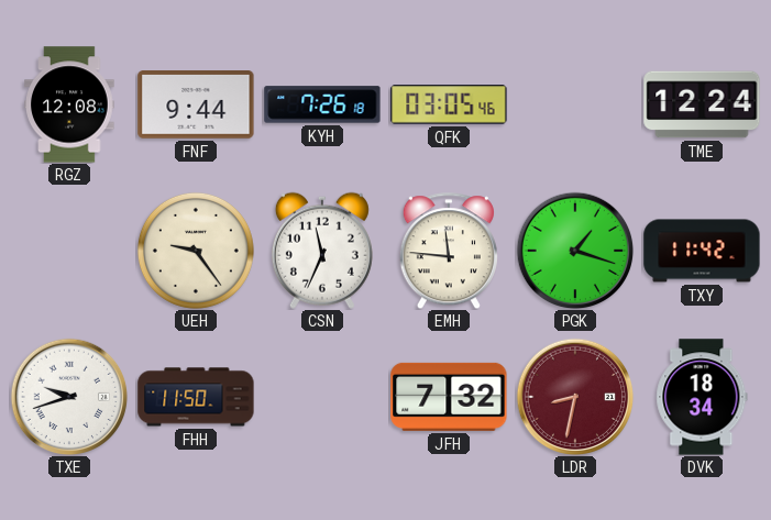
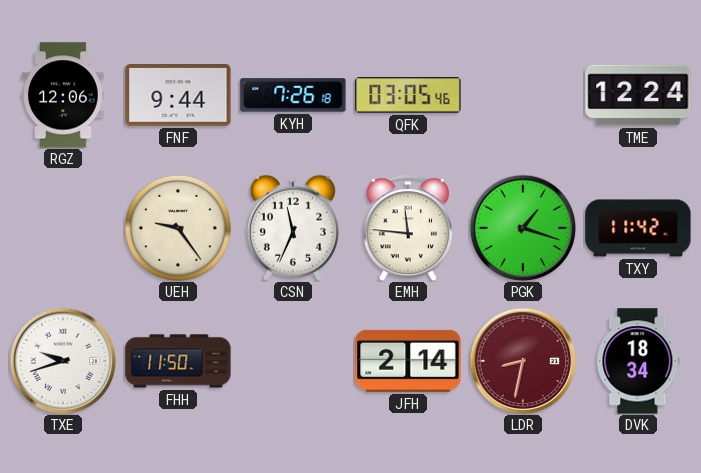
RGZ: 12:08 -> 12:06 (63, 95)
JFH: 7:32 -> 2:14 (408, 361)
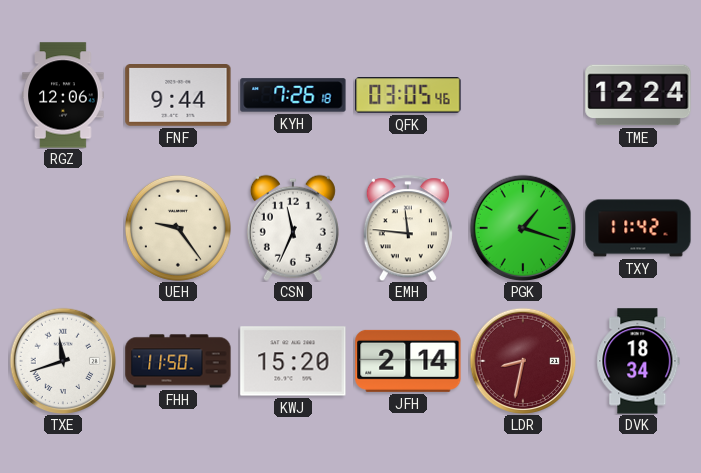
TXE: 9:42 -> 11:42 (63, 361)
KWJ: none -> 15:20 (293, 361)
